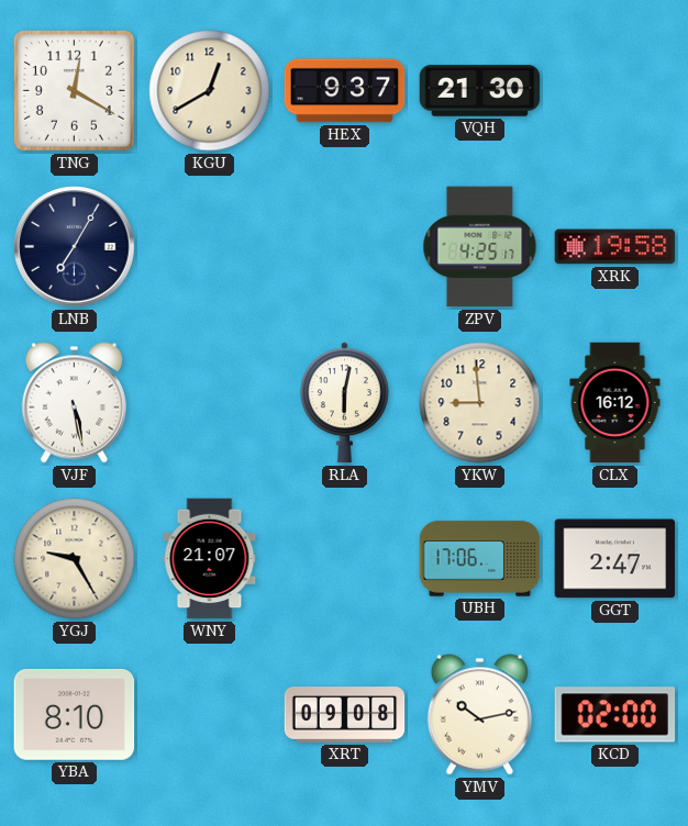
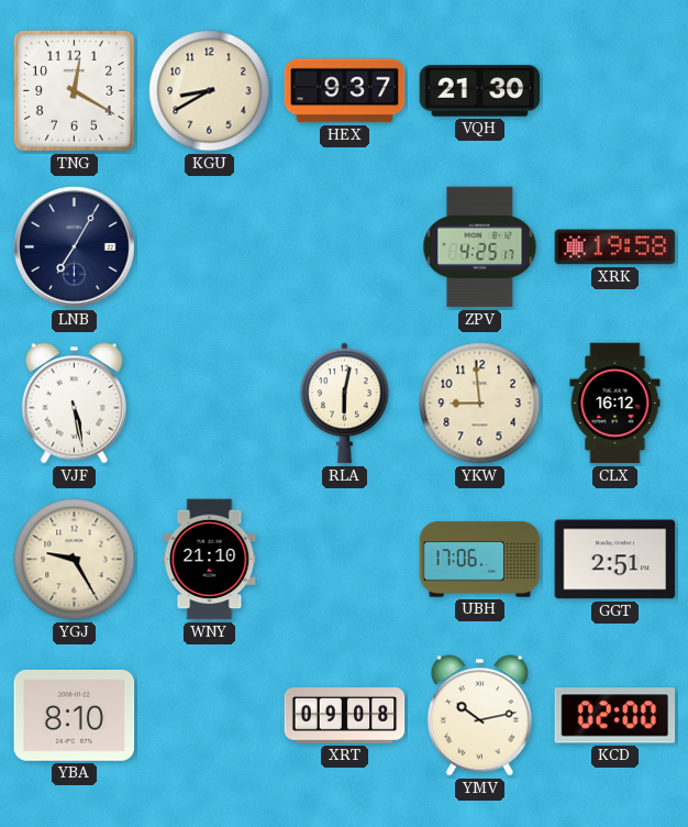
KGU: 12:40 -> 8:40 (210, 91)
WNY: 21:07 -> 21:10 (210, 560)
GGT: 2:47 -> 2:51 (615, 560)
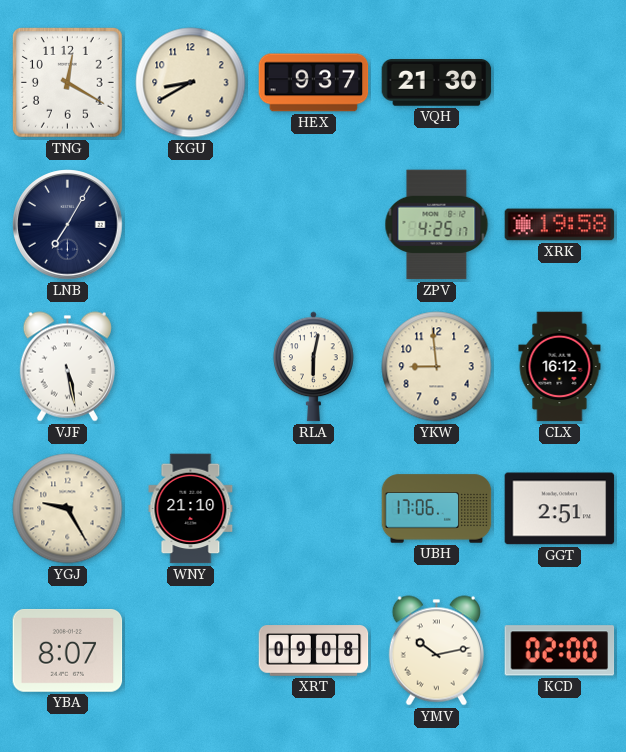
YBA: 8:10 -> 8:07 (68, 650)
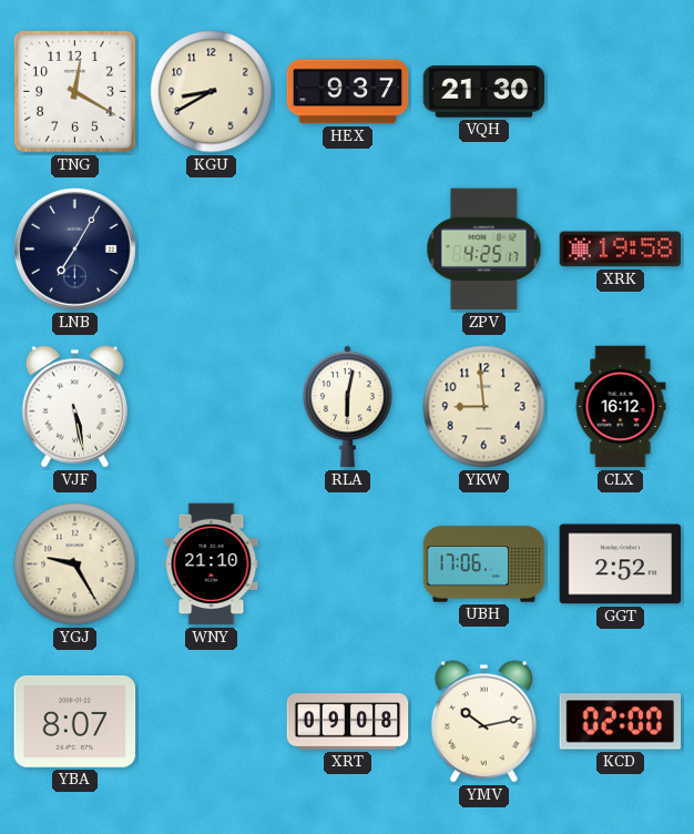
GGT: 2:51 -> 2:52 (621, 565)
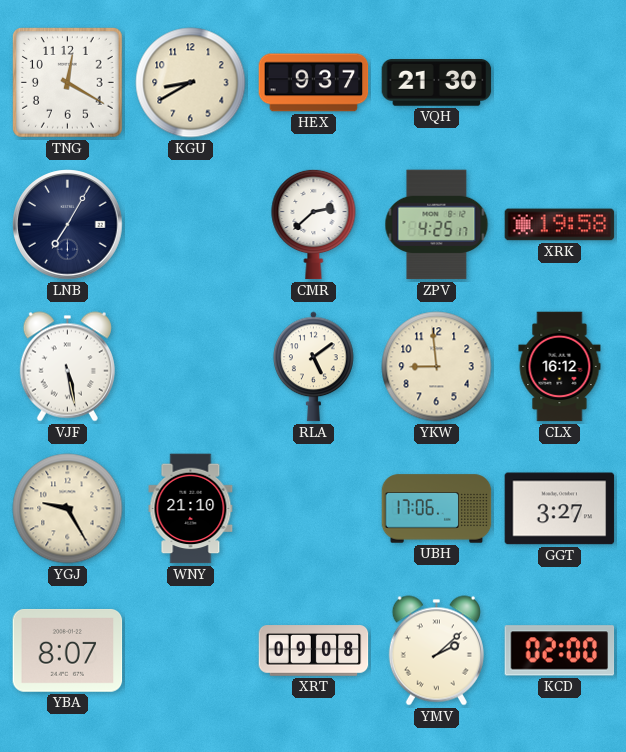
CMR: none -> 2:38 (314, 224)
RLA: 6:02 -> 5:09 (314, 367)
GGT: 2:52 -> 3:27 (560, 509)
YMV: 10:13 -> 2:08 (436, 651)
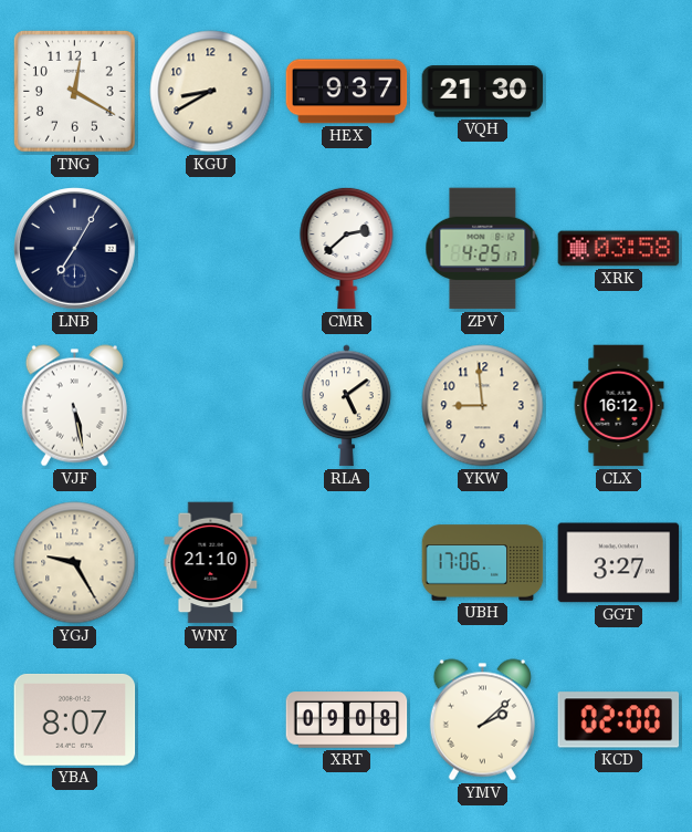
XRK: 19:58 -> 03:58 (619, 249)
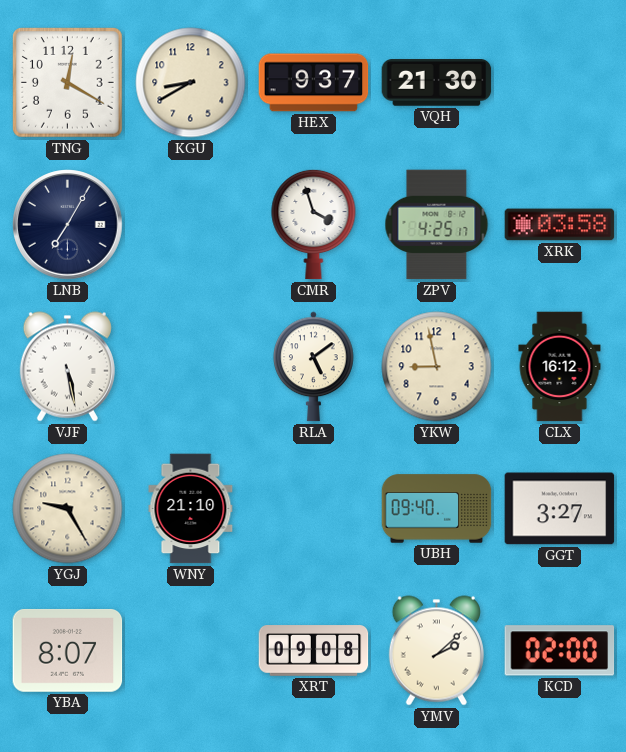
CMR: 2:38 -> 3:57 (314, 224)
YKW: 8:59 -> 8:58 (437, 367)
UBH: 17:06 -> 09:40 (437, 509)
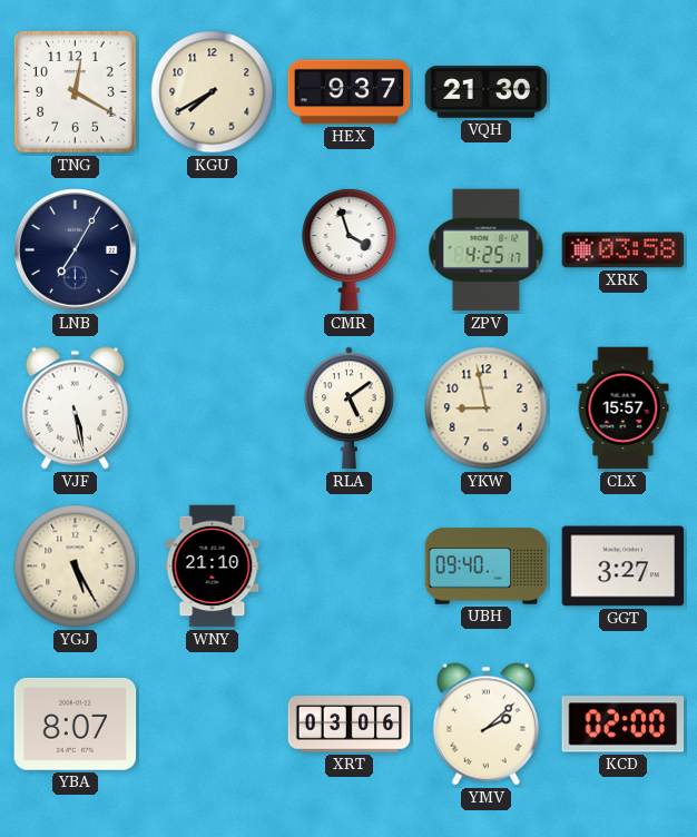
KGU: 8:40 -> 7:40 (213, 92)
CLX: 16:12 -> 15:57 (624, 408)
YGJ: 9:25 -> 5:25 (76, 567)
XRT: 09:08 -> 03:06 (350, 725)
